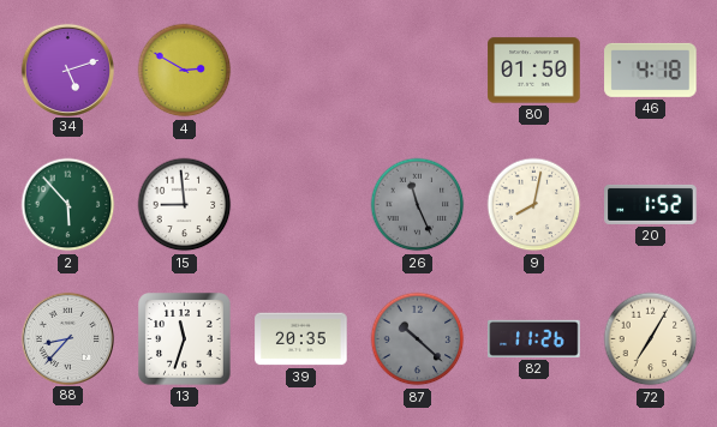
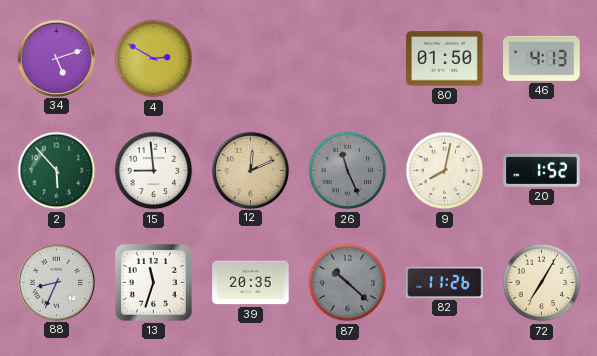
46: 4:18 -> 4:13 (542, 58)
12: none -> 12:11 (250, 170)
88: 8:37 -> 8:34 (56, 282)
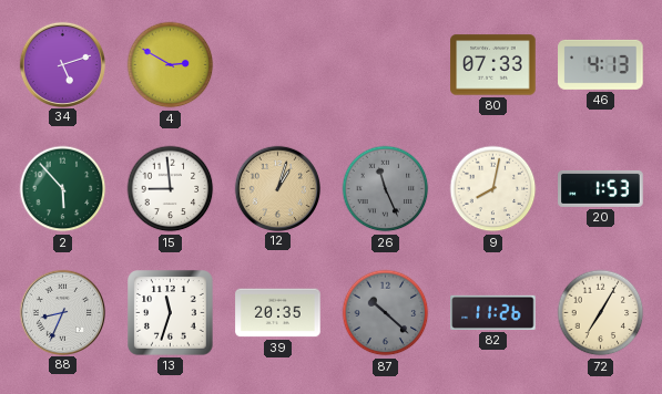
80: 01:50 -> 07:33 (493, 65)
12: 12:11 -> 1:03 (277, 188)
20: 1:52 -> 1:53 (601, 188)
